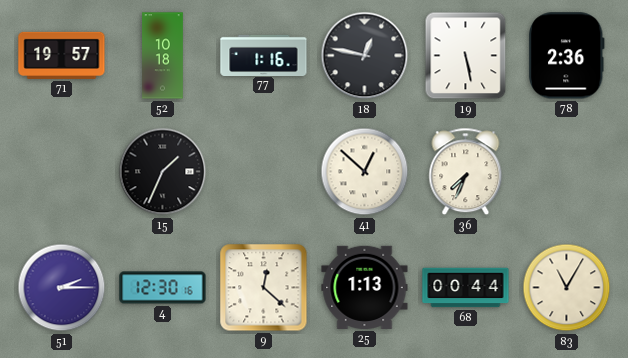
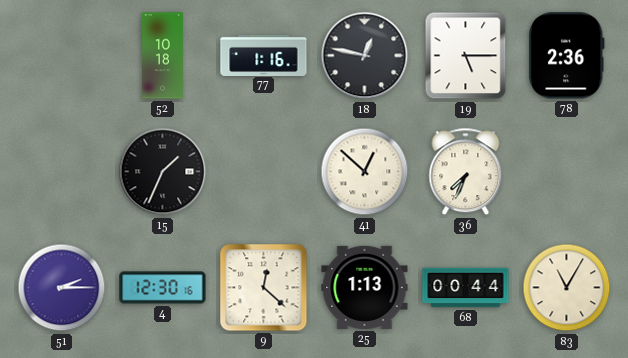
71: 19:57 -> none (62, 55)
19: 5:28 -> 5:15 (466, 56)
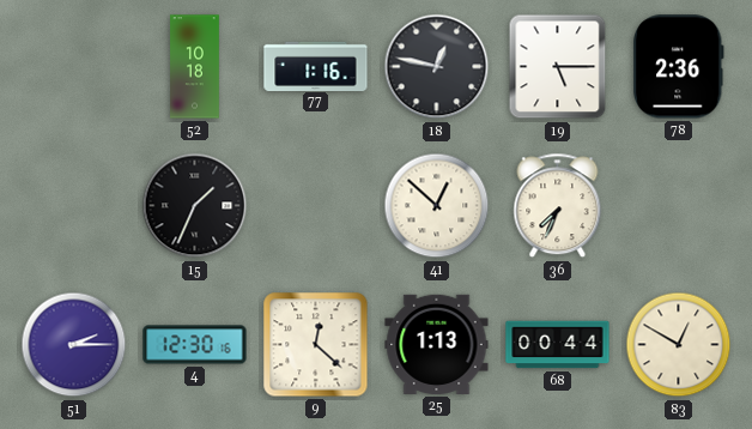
83: 11:05 -> 12:50 (679, 345)
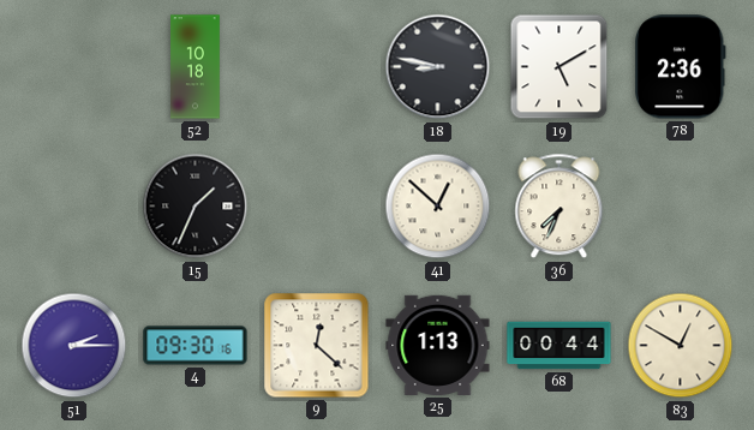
77: 1:16 -> none (316, 66)
18: 12:47 -> 8:47 (438, 67)
19: 5:15 -> 5:10 (559, 67)
4: 12:30 -> 09:30 (196, 346)
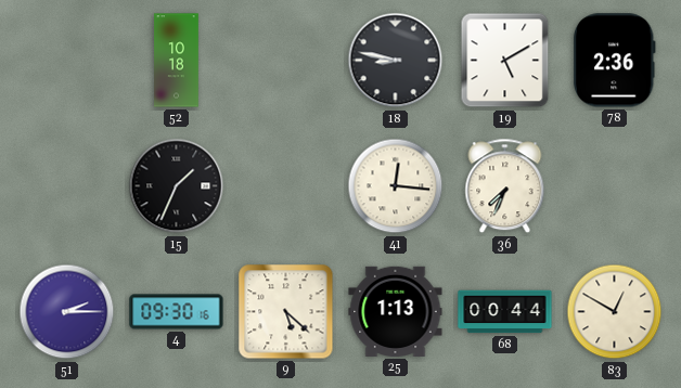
41: 12:52 -> 12:16 (396, 186)
9: 12:22 -> 5:22 (286, 312)
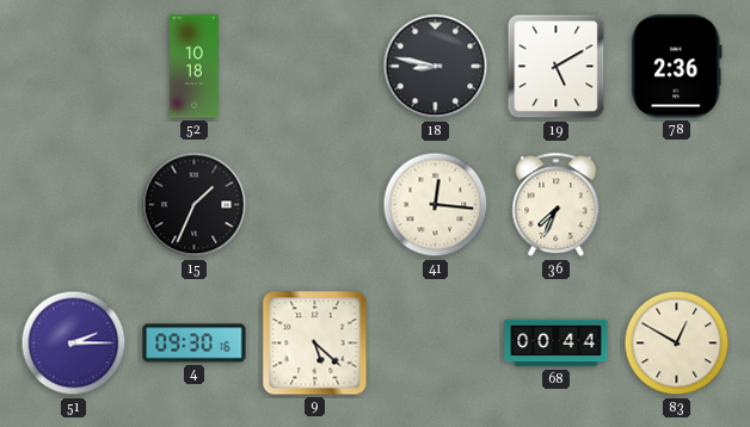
25: 1:13 -> none (396, 311)
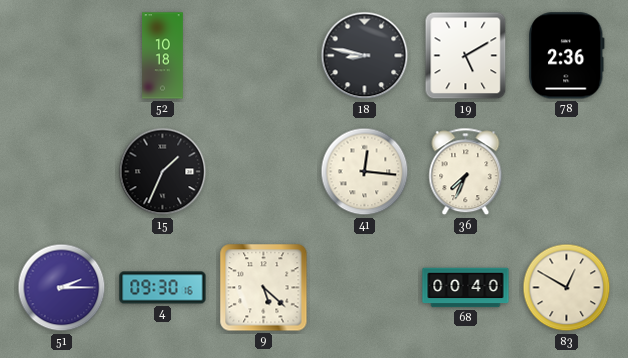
68: 00:44 -> 00:40 (466, 288)
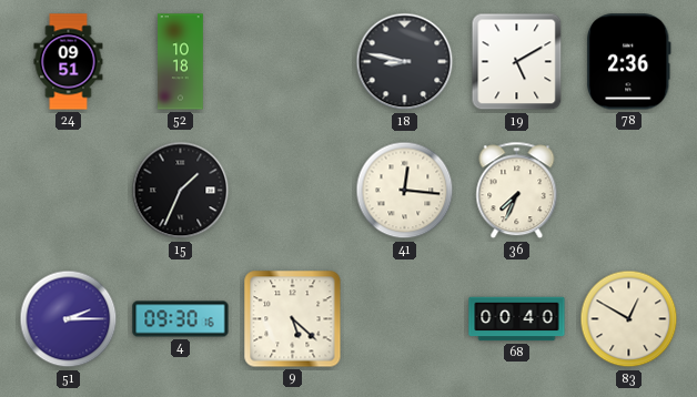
24: none -> 09:51 (69, 62)
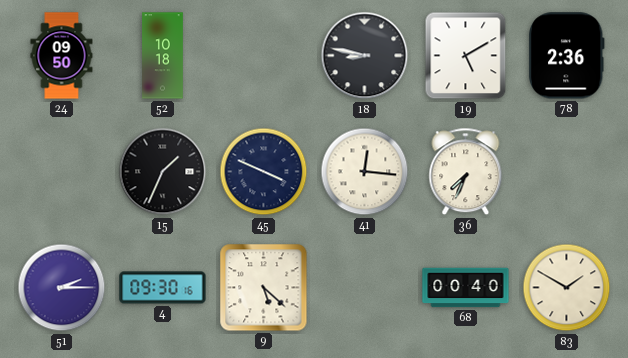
24: 09:51 -> 09:50 (62, 56)
45: none -> 3:49 (264, 172)
83: 12:50 -> 1:50 (567, 288)
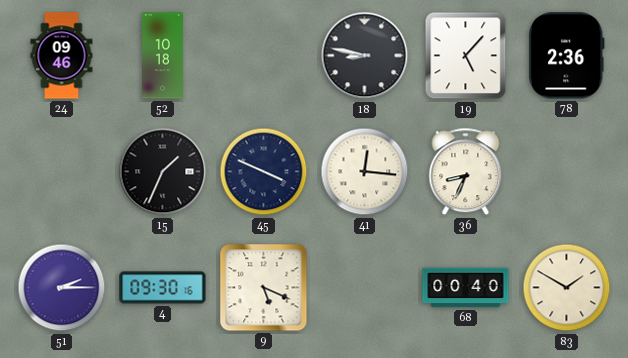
24: 09:50 -> 09:46 (62, 56)
19: 5:10 -> 5:07 (466, 56)
36: 7:34 -> 8:34 (466, 172)
9: 5:22 -> 5:19 (264, 288)
